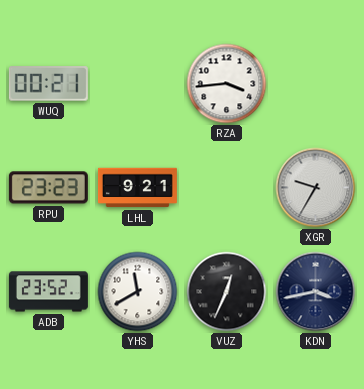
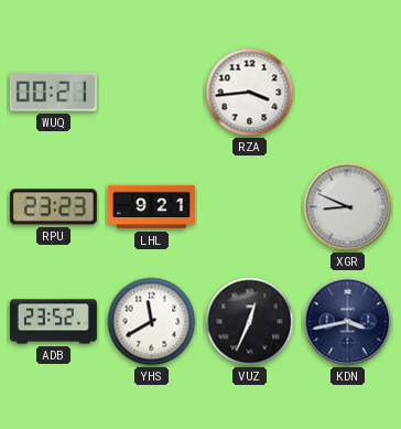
XGR: 9:35 -> 8:49 (348, 207)
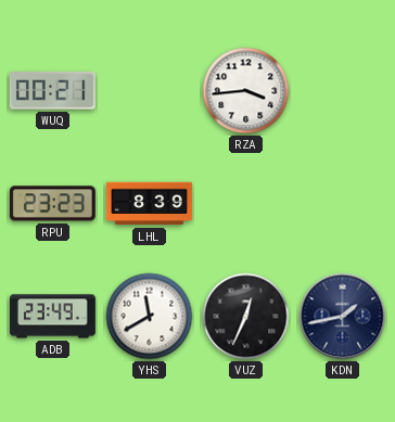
LHL: 9:21 -> 8:39 (149, 204)
XGR: 8:49 -> none (348, 207)
ADB: 23:52 -> 23:49 (52, 317)
KDN: 3:43 -> 1:43 (343, 317)
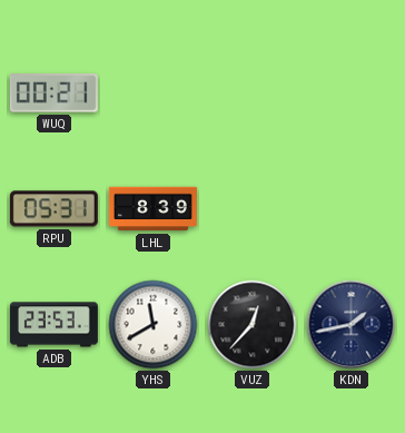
RZA: 3:44 -> none (246, 91)
RPU: 23:23 -> 05:31 (53, 209)
ADB: 23:49 -> 23:53 (53, 325)
VUZ: 12:34 -> 12:37 (253, 325)
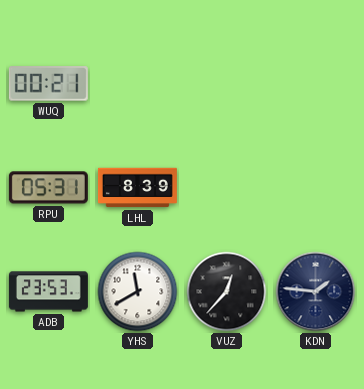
KDN: 1:43 -> 1:46 (316, 292)
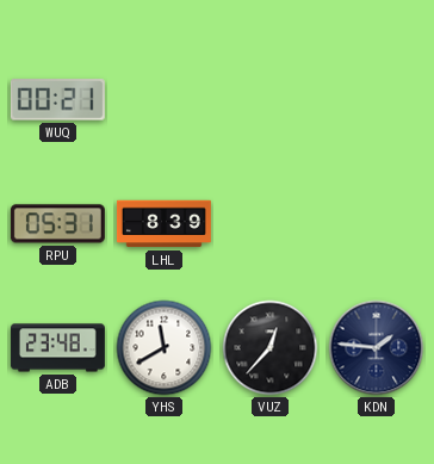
ADB: 23:53 -> 23:48 (57, 348)
